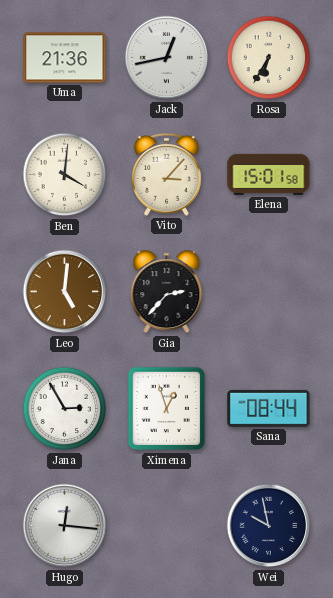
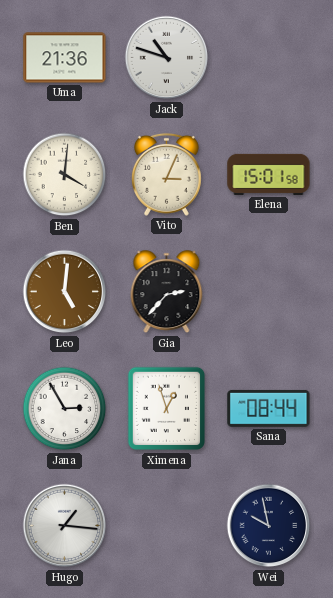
Jack: 12:43 -> 10:48 (167, 58)
Rosa: 6:35 -> none (269, 58)
Vito: 3:07 -> 3:04 (166, 174)
Hugo: 12:16 -> 1:16 (65, 526)
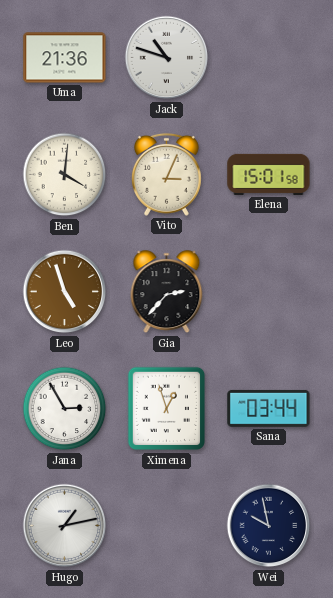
Leo: 5:01 -> 4:57 (65, 292)
Sana: 08:44 -> 03:44 (269, 408)
Hugo: 1:16 -> 1:13 (65, 526)
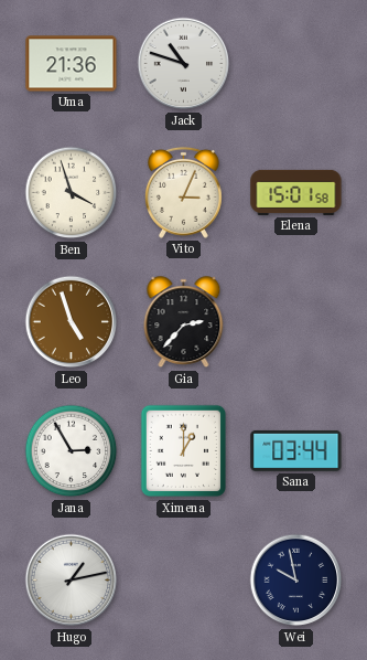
Ben: 4:01 -> 3:57 (72, 193)
Ximena: 12:57 -> 1:00 (183, 451)
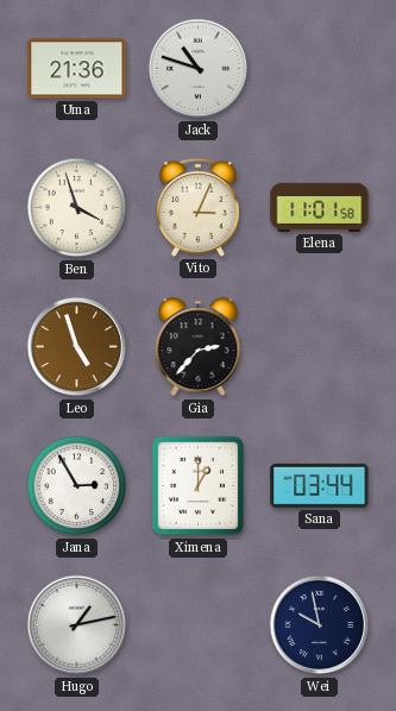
Elena: 15:01 -> 11:01 (320, 207)
